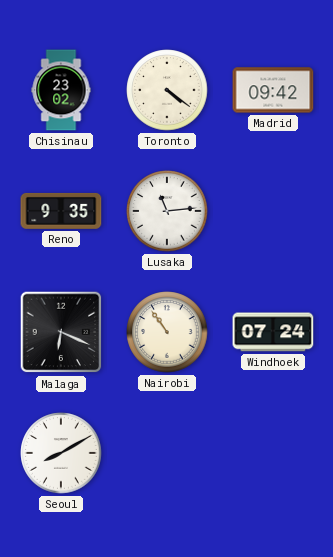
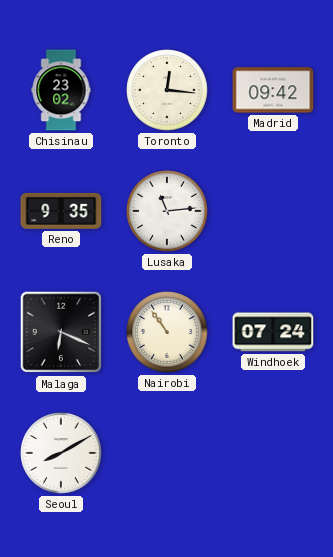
Toronto: 4:21 -> 12:16 (167, 90)
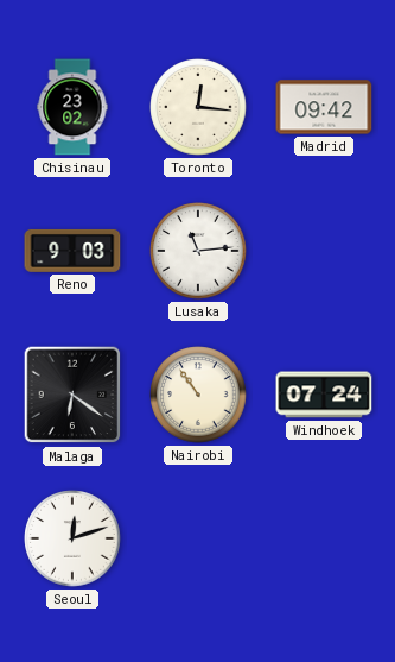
Reno: 9:35 -> 9:03 (72, 251)
Malaga: 6:19 -> 6:21 (72, 395)
Seoul: 8:10 -> 12:12 (72, 538)
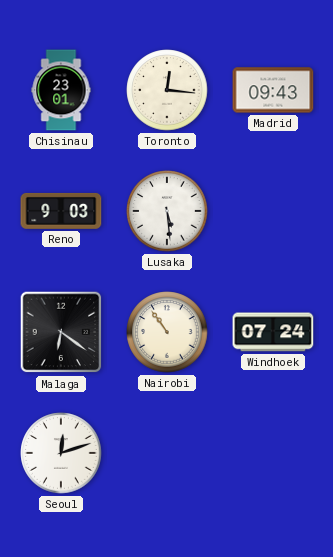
Chisinau: 23:02 -> 23:01 (61, 90)
Madrid: 09:42 -> 09:43 (273, 90)
Lusaka: 11:14 -> 5:29 (167, 211)
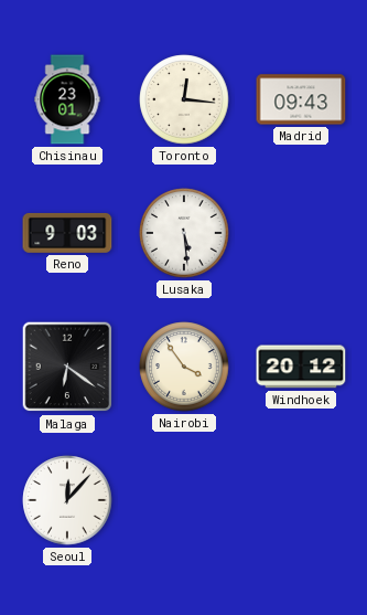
Nairobi: 10:54 -> 3:54 (184, 367)
Windhoek: 07:24 -> 20:12 (301, 367)
Seoul: 12:12 -> 12:07 (67, 500)
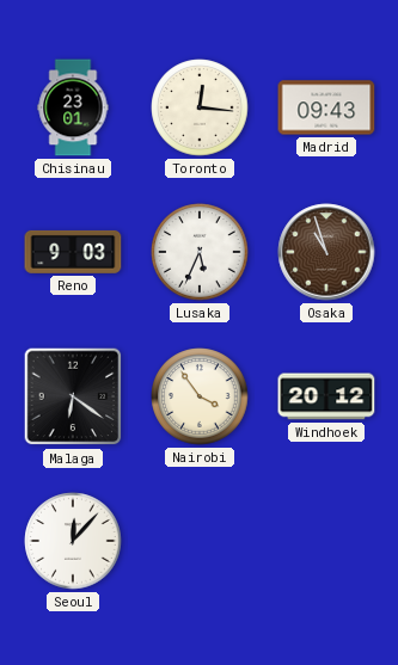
Lusaka: 5:29 -> 5:34 (200, 252)
Osaka: none -> 10:57 (326, 252)
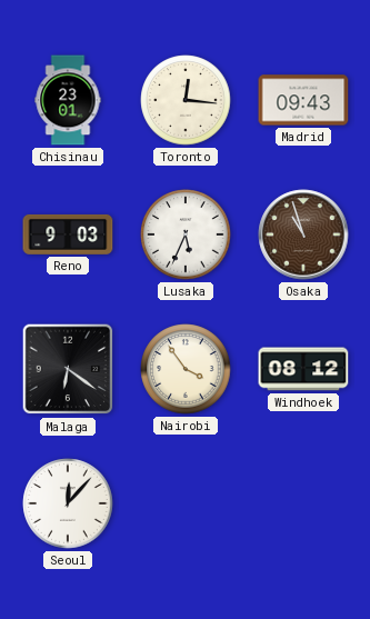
Windhoek: 20:12 -> 08:12 (303, 369)
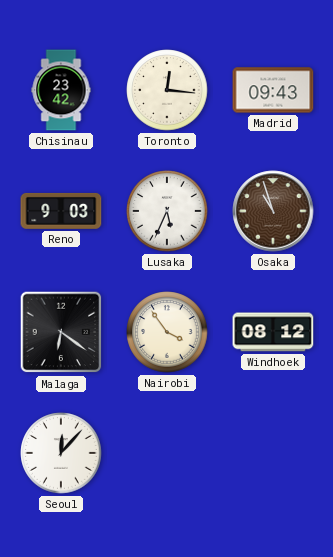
Chisinau: 23:01 -> 23:42 (61, 90)
